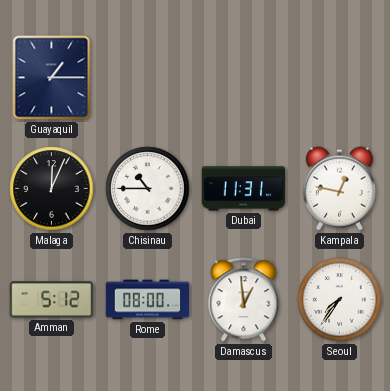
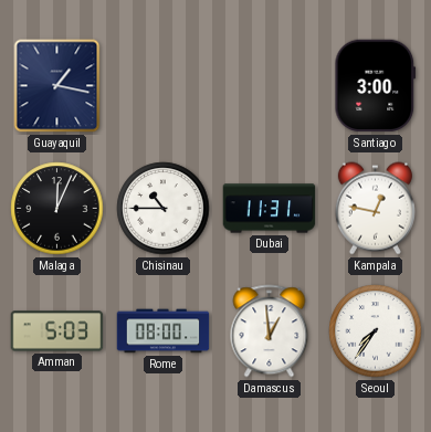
Guayaquil: 1:15 -> 1:17 (57, 86)
Santiago: none -> 3:00 (376, 86)
Amman: 5:12 -> 5:03 (57, 331)
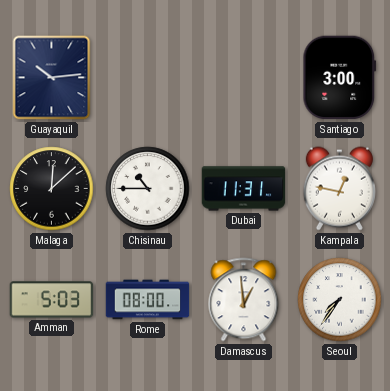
Guayaquil: 1:17 -> 10:14 (52, 78)
Malaga: 12:04 -> 12:08 (52, 189)
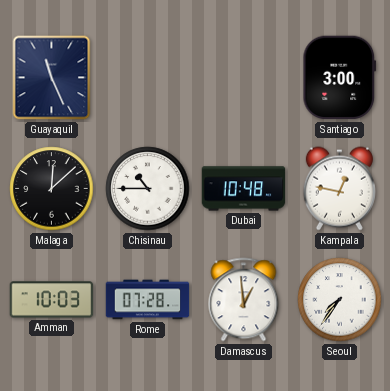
Guayaquil: 10:14 -> 11:26 (52, 78)
Dubai: 11:31 -> 10:48 (244, 189)
Amman: 5:03 -> 10:03 (52, 300)
Rome: 08:00 -> 07:28 (148, 300)
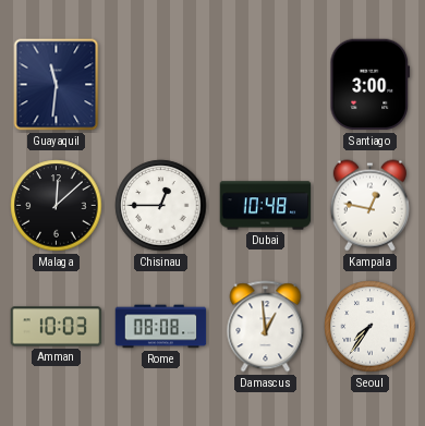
Guayaquil: 11:26 -> 11:31 (57, 85)
Chisinau: 10:45 -> 12:45 (161, 206)
Rome: 07:28 -> 08:08 (161, 327)
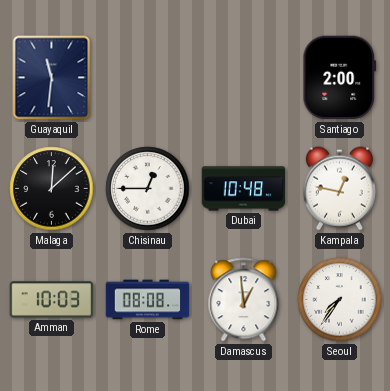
Santiago: 3:00 -> 2:00 (340, 78)
